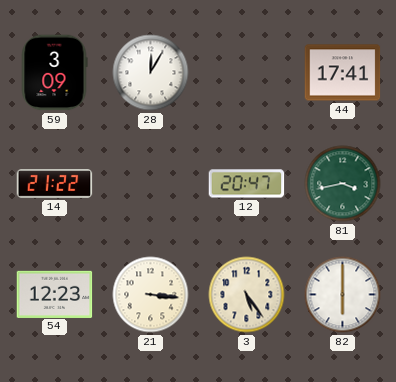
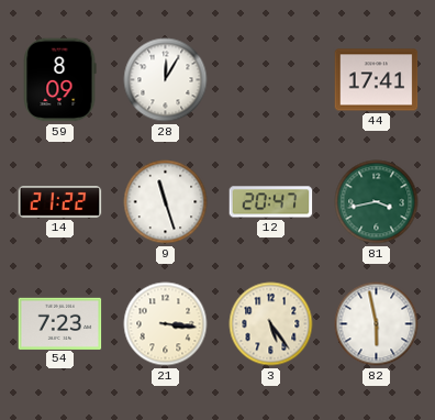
59: 3:09 -> 8:09 (59, 80)
9: none -> 11:27 (166, 202)
54: 12:23 -> 7:23 (60, 323)
82: 6:00 -> 5:58 (377, 324)
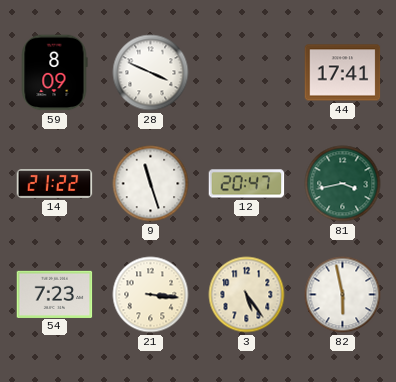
28: 12:05 -> 3:49 (151, 73)
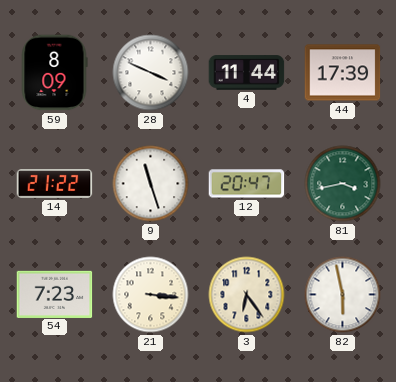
4: none -> 11:44 (247, 73)
44: 17:41 -> 17:39 (343, 73)
3: 5:24 -> 6:24 (247, 295)
